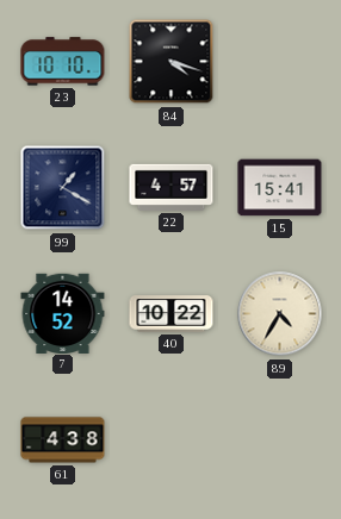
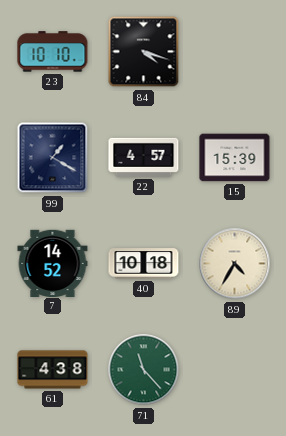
15: 15:41 -> 15:39 (235, 158)
40: 10:22 -> 10:18 (144, 264)
71: none -> 11:23 (144, 370)
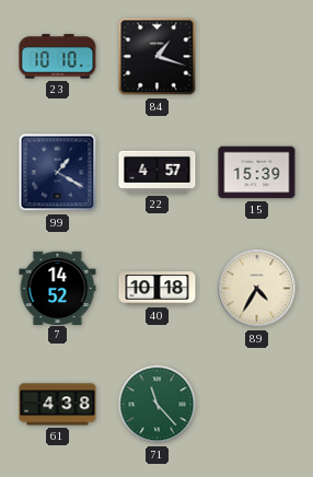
84: 4:18 -> 1:18 (158, 57)
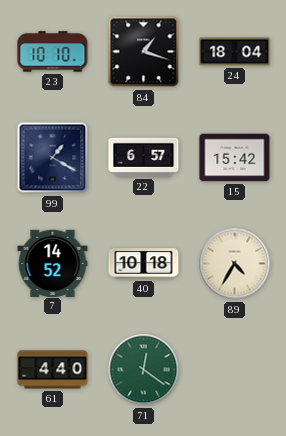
24: none -> 18:04 (235, 52)
22: 4:57 -> 6:57 (144, 157)
15: 15:39 -> 15:42 (235, 158)
61: 4:38 -> 4:40 (53, 370)
71: 11:23 -> 12:21 (144, 370)
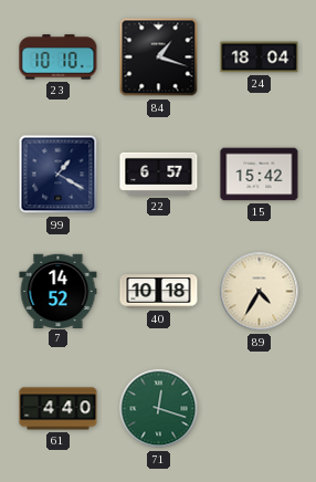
71: 12:21 -> 12:18 (159, 409)
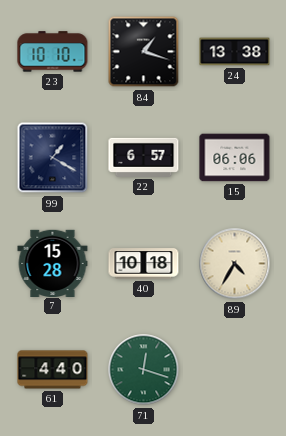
24: 18:04 -> 13:38 (235, 52)
15: 15:42 -> 06:06 (235, 158)
7: 14:52 -> 15:28 (53, 263)
